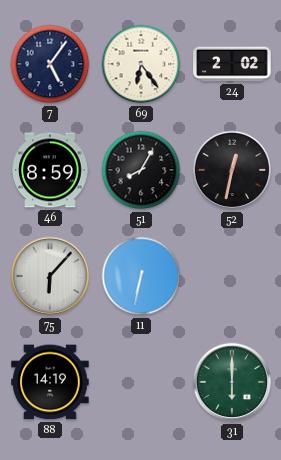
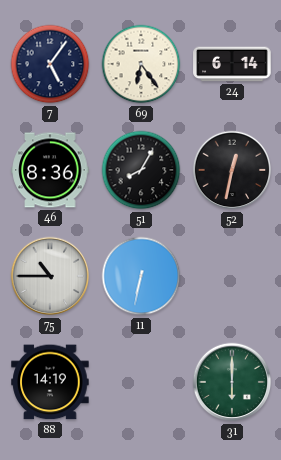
24: 2:02 -> 6:14 (232, 64)
46: 8:59 -> 8:36 (50, 170)
75: 6:07 -> 10:45 (50, 276)
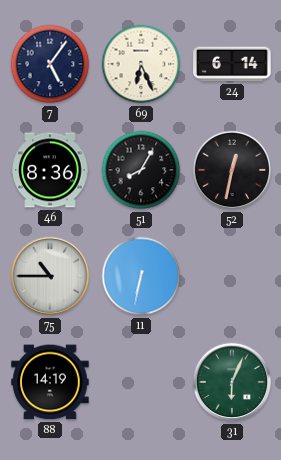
69: 6:24 -> 6:26 (141, 64)
31: 6:00 -> 6:04 (232, 382)
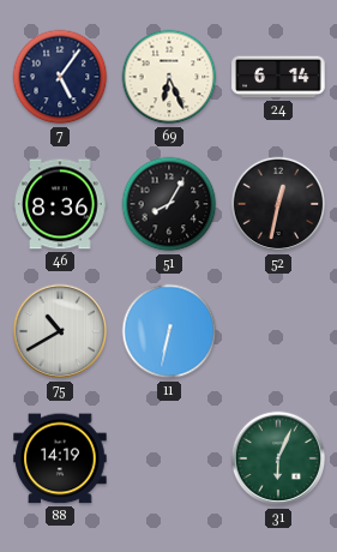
75: 10:45 -> 10:40 (60, 331)
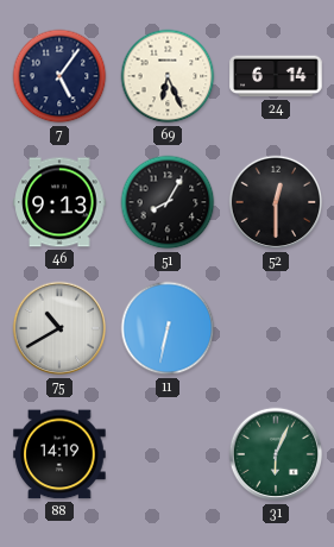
46: 8:36 -> 9:13 (59, 202)
52: 12:32 -> 12:30 (276, 202)
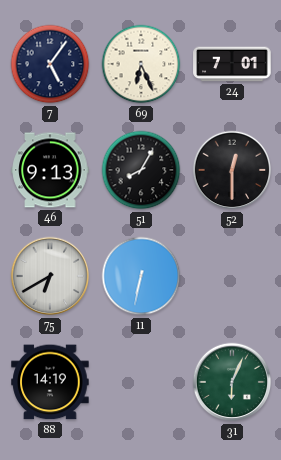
24: 6:14 -> 7:01 (232, 64)
75: 10:40 -> 6:40 (50, 276)
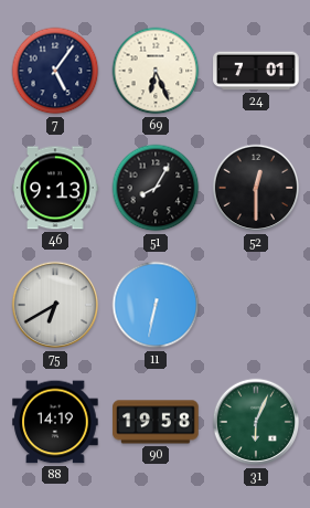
90: none -> 19:58 (156, 422)
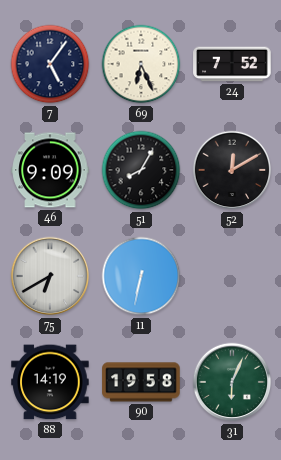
24: 7:01 -> 7:52 (232, 64)
46: 9:13 -> 9:09 (50, 170)
52: 12:30 -> 12:10 (232, 170)
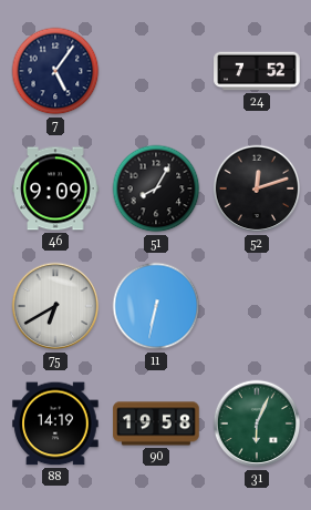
69: 6:26 -> none (141, 64)
52: 12:10 -> 12:12 (257, 188)
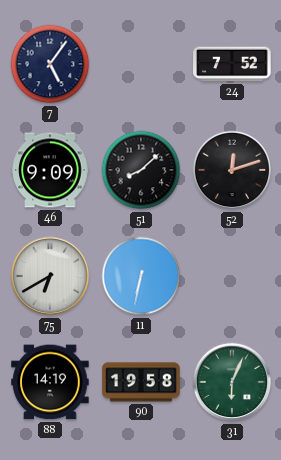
51: 8:05 -> 8:08 (141, 170)
